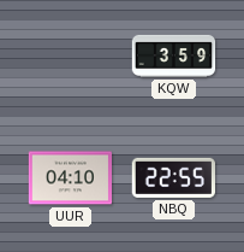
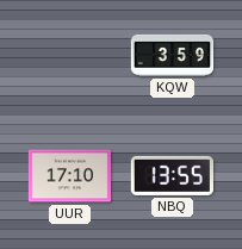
UUR: 04:10 -> 17:10 (70, 176)
NBQ: 22:55 -> 13:55 (172, 175)
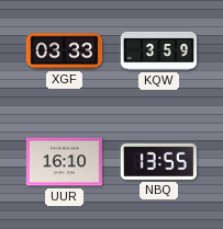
XGF: none -> 03:33 (65, 51)
UUR: 17:10 -> 16:10 (65, 162)
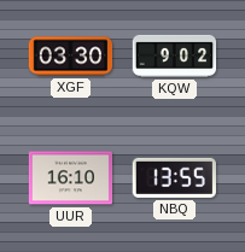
XGF: 03:33 -> 03:30 (71, 57)
KQW: 3:59 -> 9:02 (175, 55)
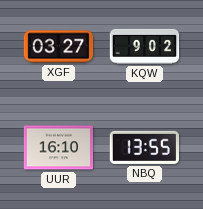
XGF: 03:30 -> 03:27 (59, 47)
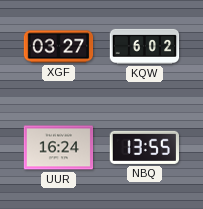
KQW: 9:02 -> 6:02 (145, 46)
UUR: 16:10 -> 16:24 (59, 148)
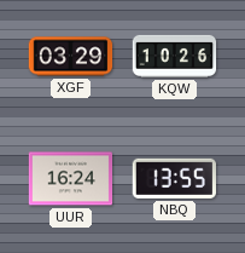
XGF: 03:27 -> 03:29 (71, 57)
KQW: 6:02 -> 10:26 (175, 56)
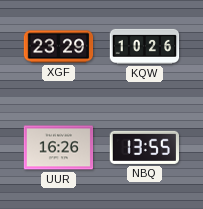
XGF: 03:29 -> 23:29 (59, 47)
UUR: 16:24 -> 16:26 (59, 148)
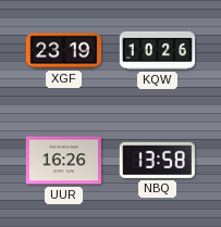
XGF: 23:29 -> 23:19 (64, 51)
NBQ: 13:55 -> 13:58 (157, 160)
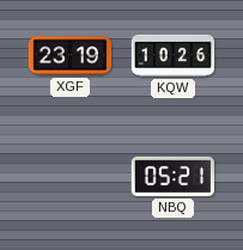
UUR: 16:26 -> none (64, 161)
NBQ: 13:58 -> 05:21 (172, 176)
